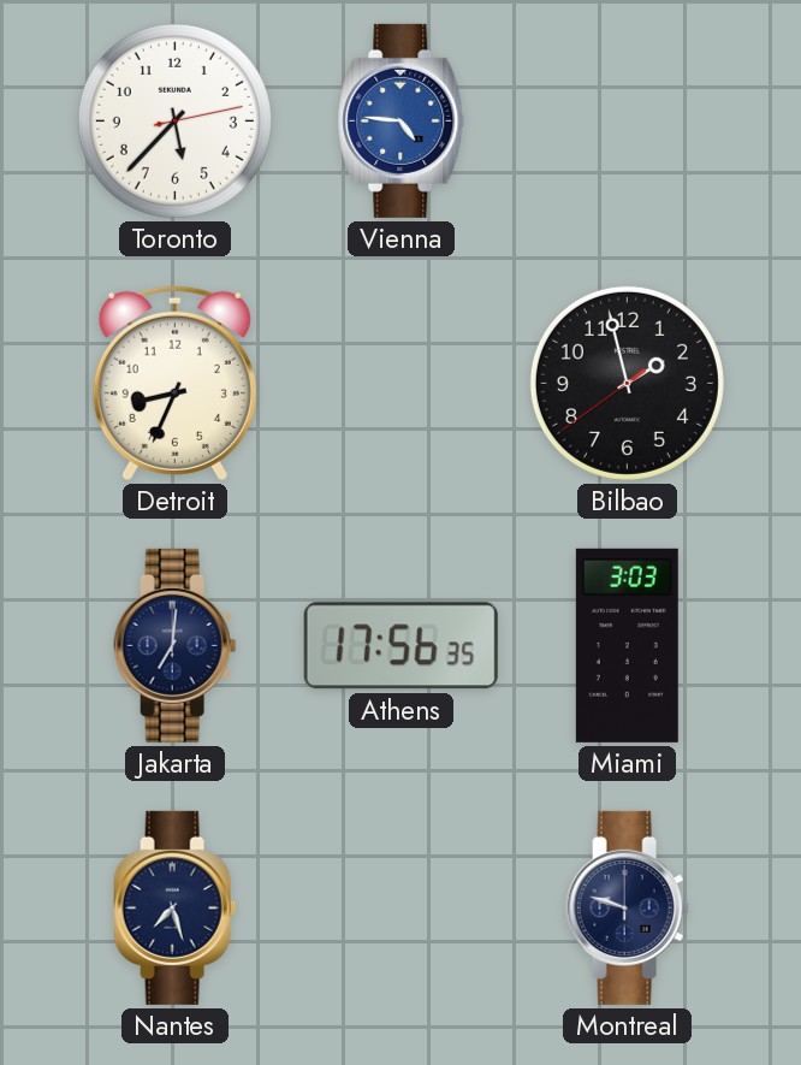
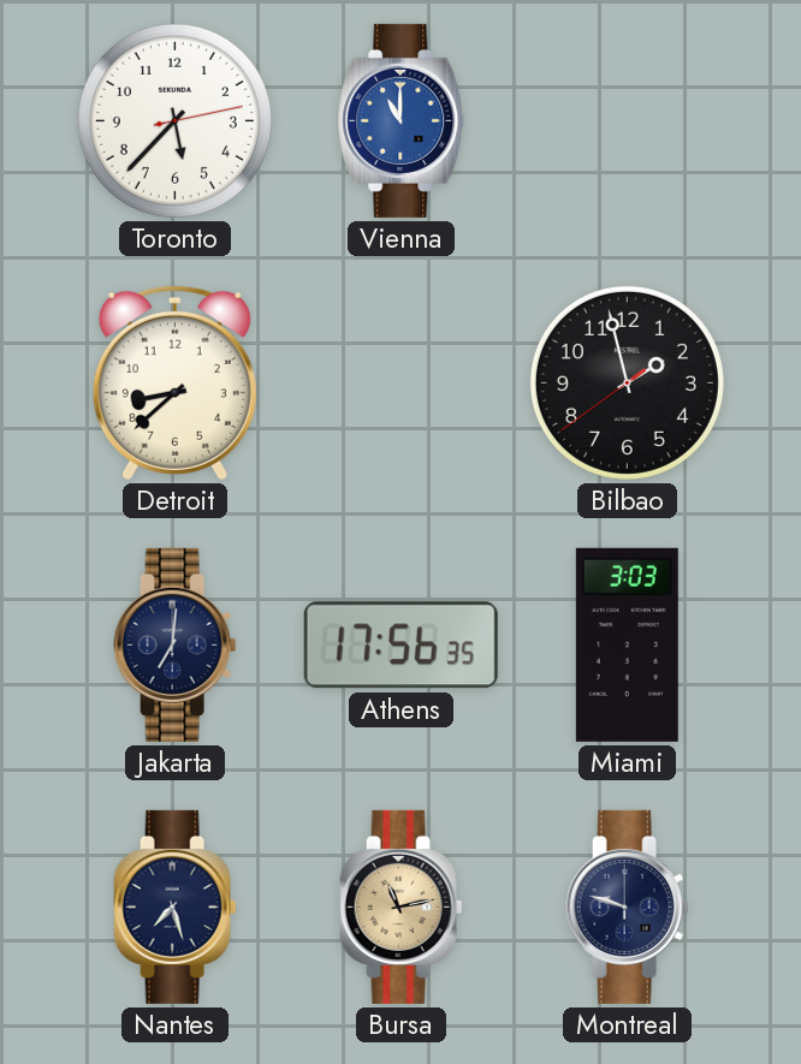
Vienna: 4:46 -> 11:00 (402, 120)
Detroit: 8:34 -> 8:38 (174, 382)
Bursa: none -> 11:13 (402, 907)
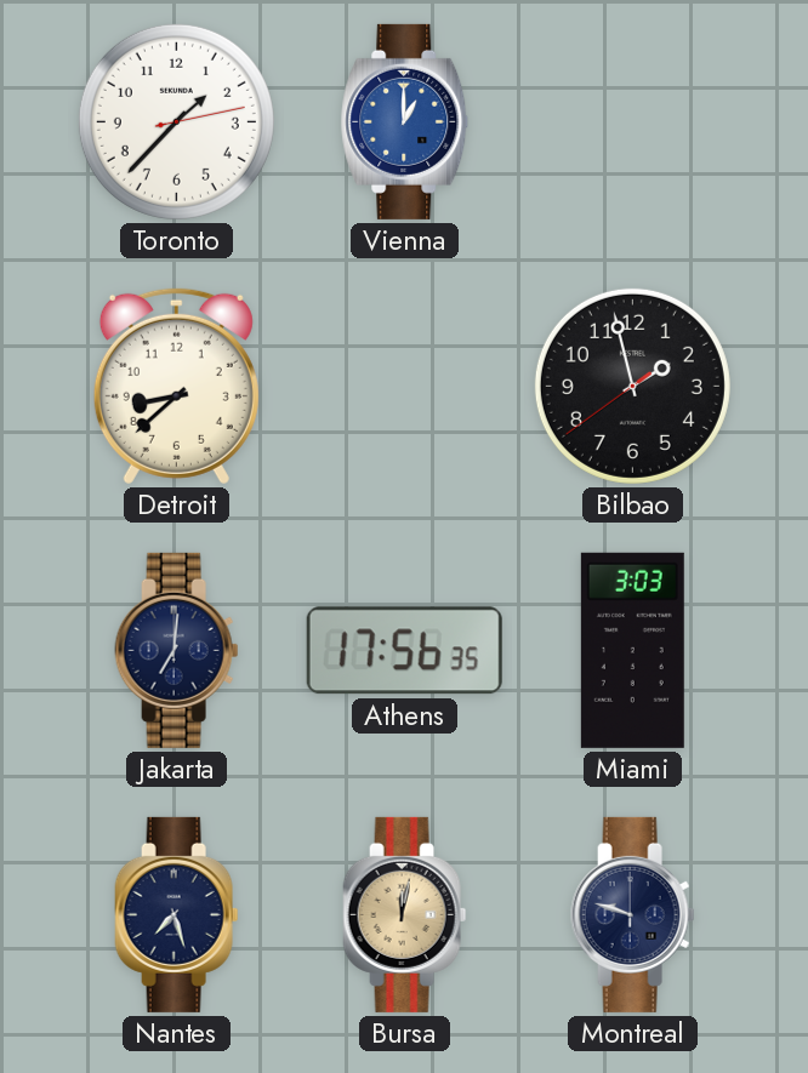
Toronto: 5:37 -> 1:37 (176, 121)
Vienna: 11:00 -> 1:00 (405, 121)
Bursa: 11:13 -> 12:02 (405, 914)
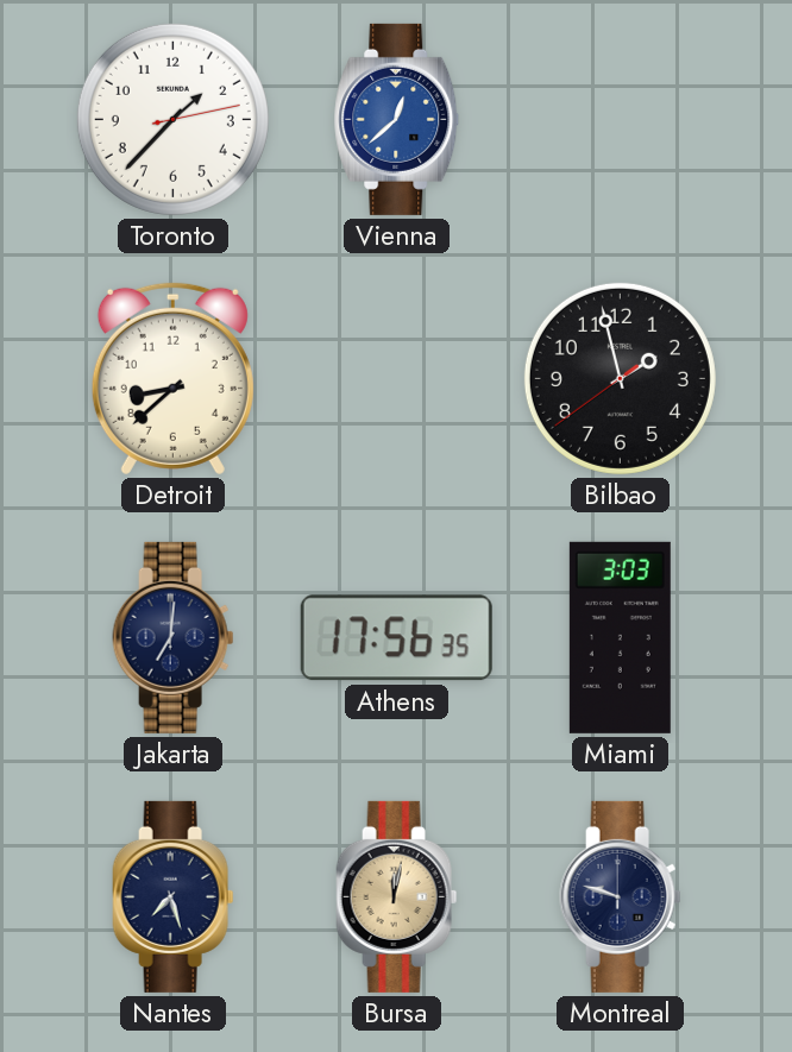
Vienna: 1:00 -> 12:38 (397, 119)
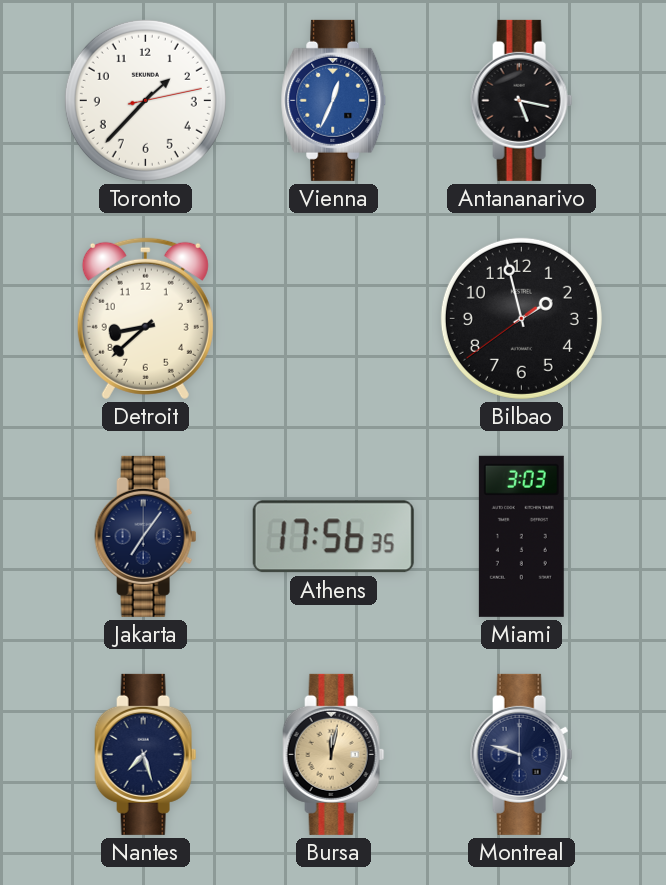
Vienna: 12:38 -> 12:34 (334, 100)
Antananarivo: none -> 5:17 (522, 100)
Jakarta: 7:01 -> 7:06 (146, 536)
